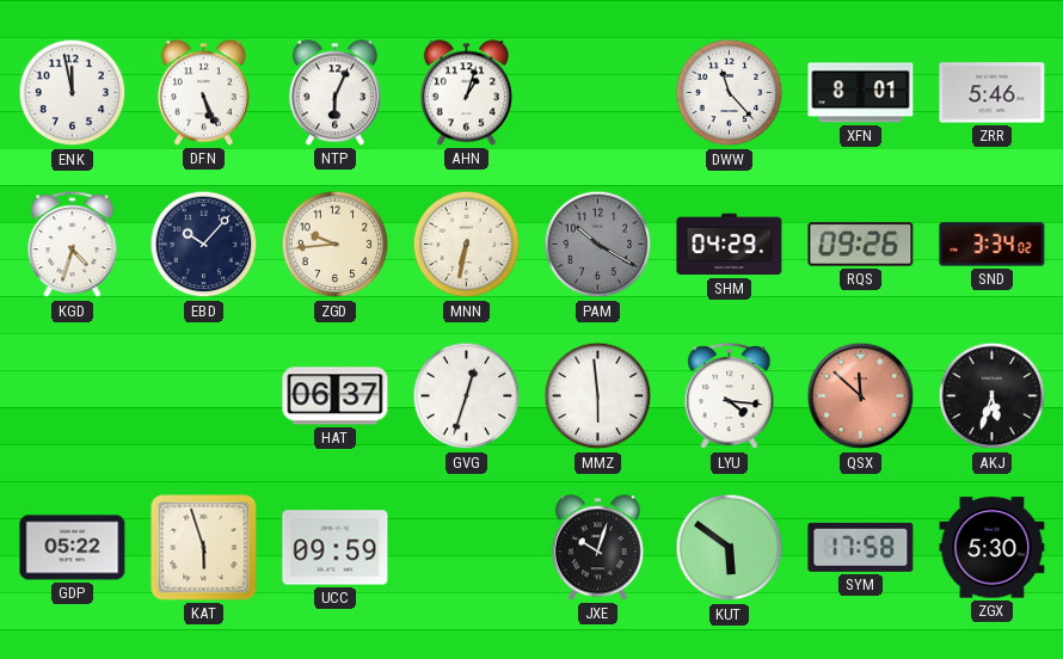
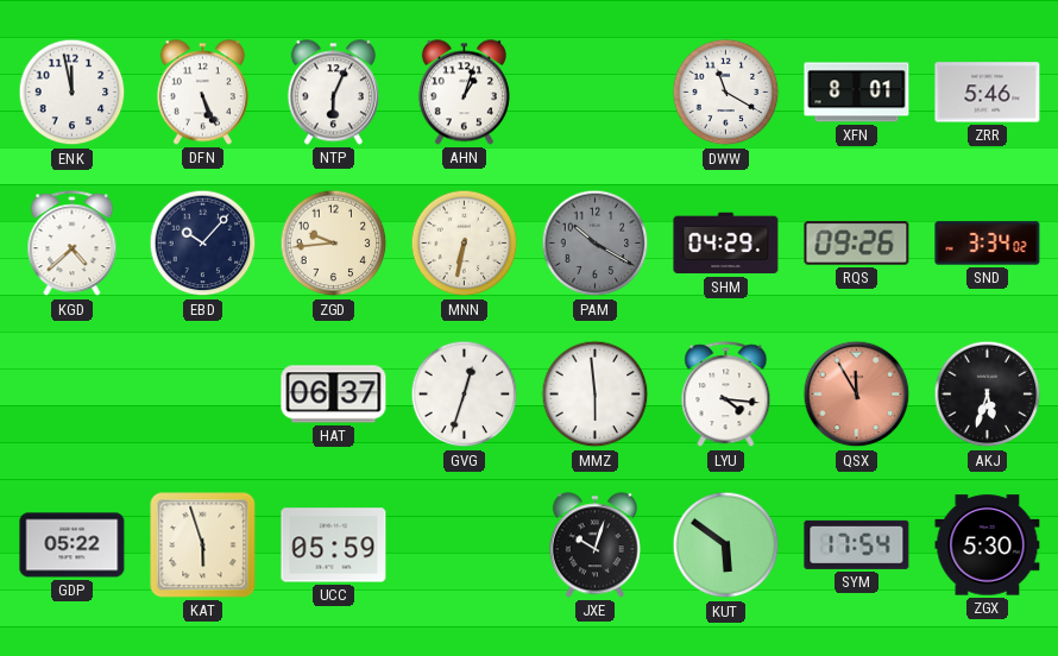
DWW: 11:23 -> 11:20 (726, 93)
KGD: 4:33 -> 4:38 (73, 244)
QSX: 11:52 -> 11:55 (857, 395)
UCC: 09:59 -> 05:59 (334, 545)
SYM: 17:58 -> 17:54 (857, 544)
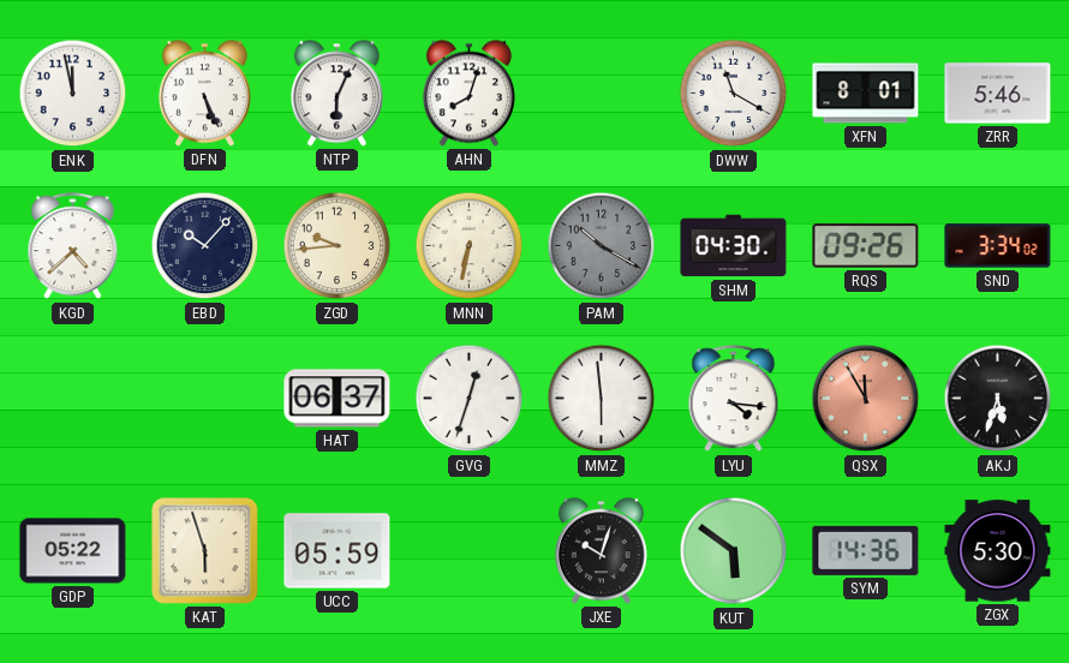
AHN: 1:03 -> 8:03 (468, 94)
SHM: 04:29 -> 04:30 (734, 246)
SYM: 17:54 -> 14:36 (866, 550)
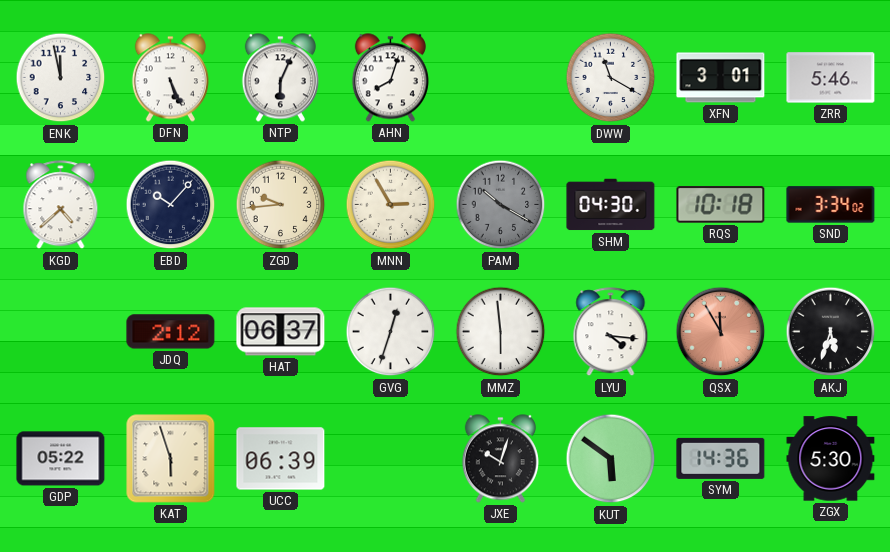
XFN: 8:01 -> 3:01 (721, 78)
MNN: 6:32 -> 2:55 (391, 205)
RQS: 09:26 -> 10:18 (721, 205)
JDQ: none -> 2:12 (171, 332)
UCC: 05:59 -> 06:39 (281, 459)
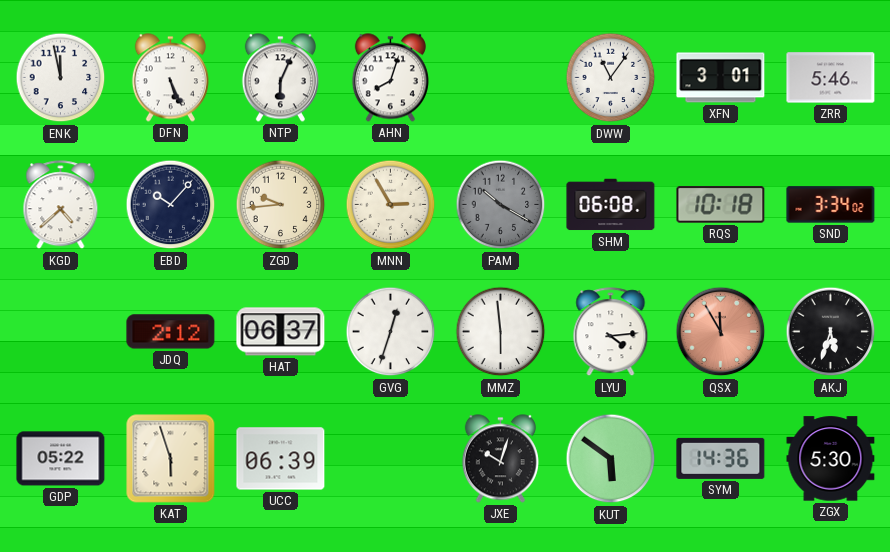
DWW: 11:20 -> 11:06 (611, 78)
SHM: 04:30 -> 06:08 (611, 205)
LYU: 4:16 -> 4:14 (611, 332)
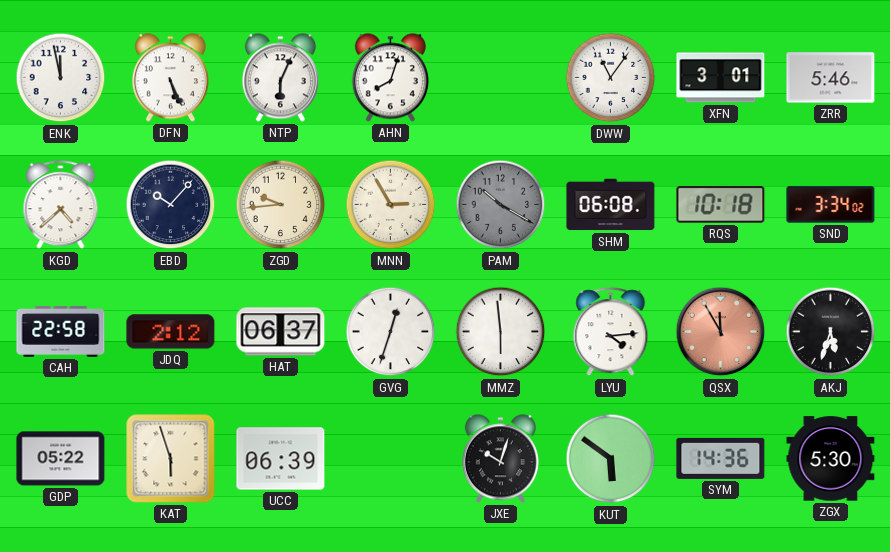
CAH: none -> 22:58 (61, 332)
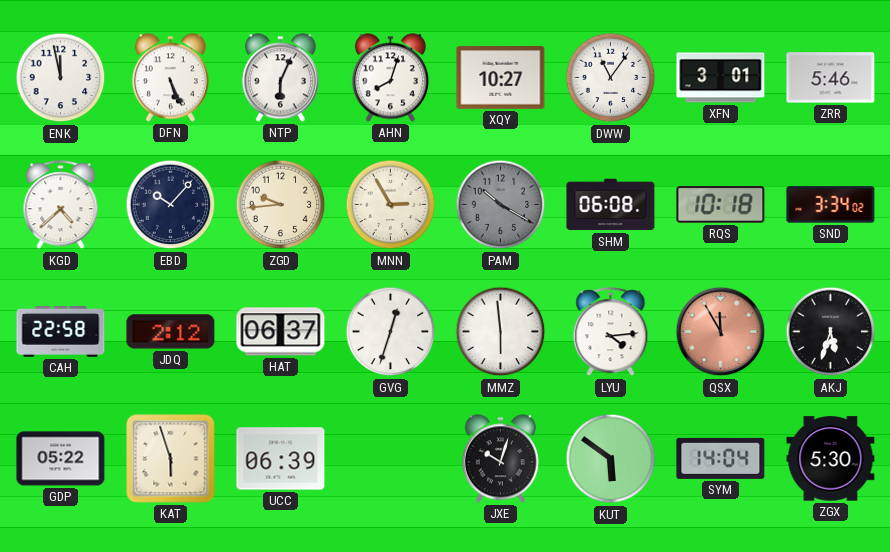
XQY: none -> 10:27 (501, 77)
SYM: 14:36 -> 14:04 (721, 458)
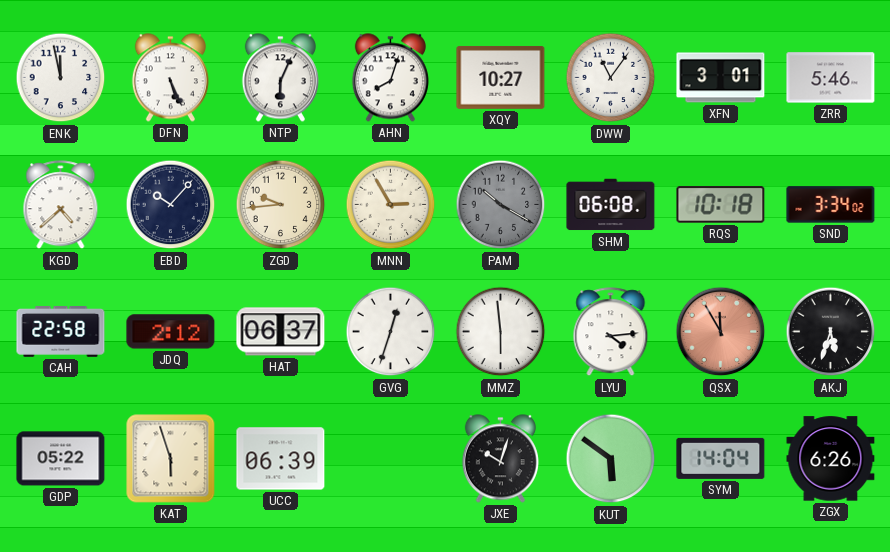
ZGX: 5:30 -> 6:26 (831, 459)
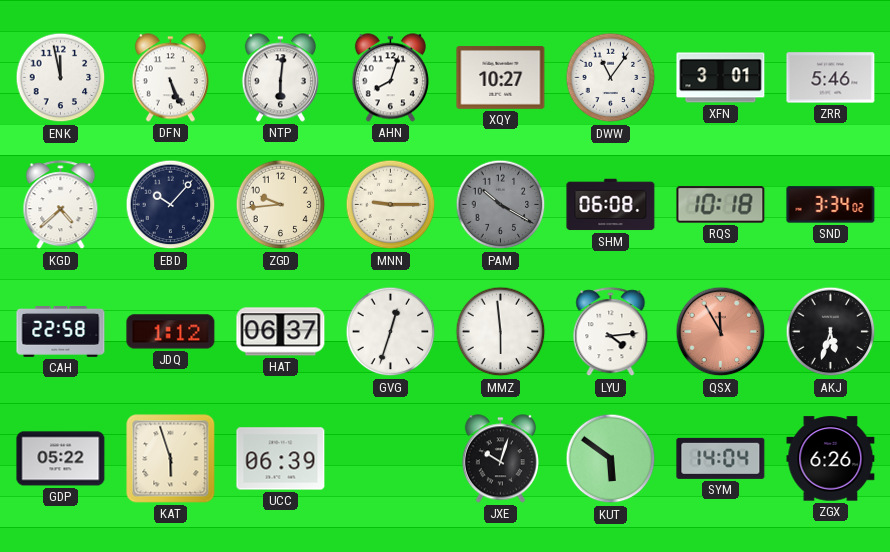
NTP: 6:04 -> 6:01 (280, 78)
MNN: 2:55 -> 9:15 (391, 205)
JDQ: 2:12 -> 1:12 (171, 332)
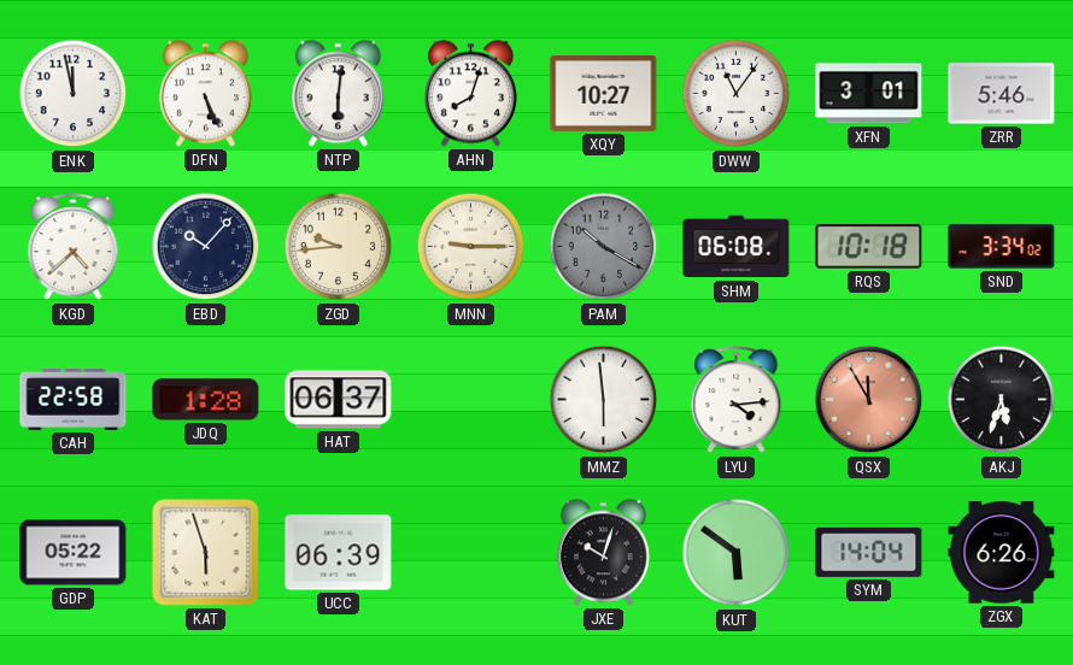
JDQ: 1:12 -> 1:28 (206, 400)
GVG: 12:33 -> none (391, 332)
